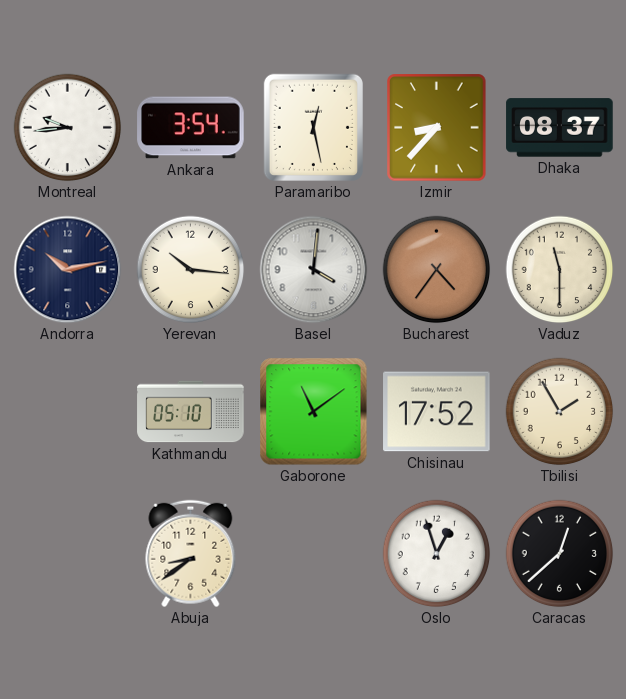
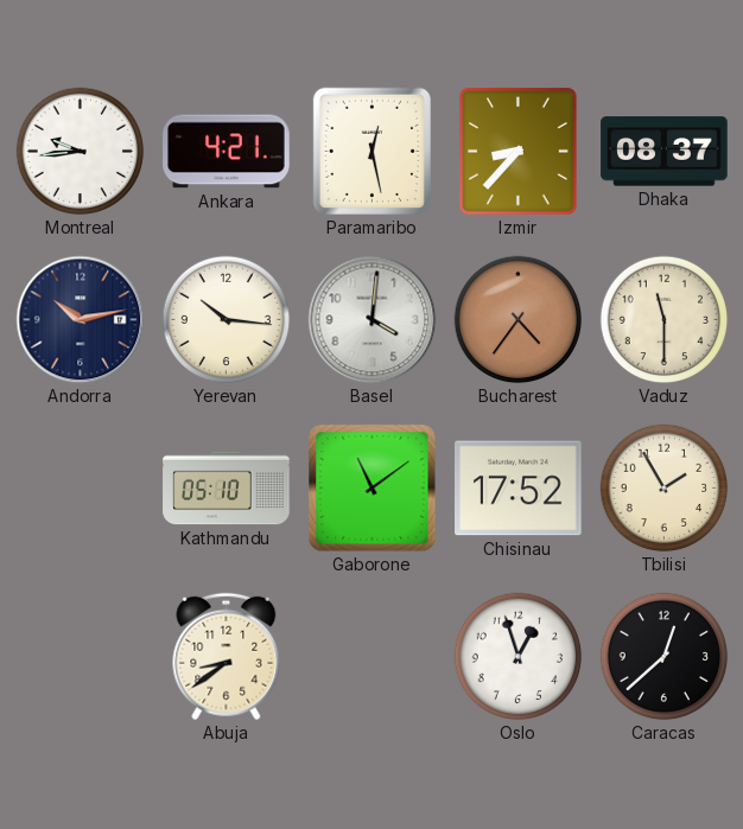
Ankara: 3:54 -> 4:21 (227, 152)
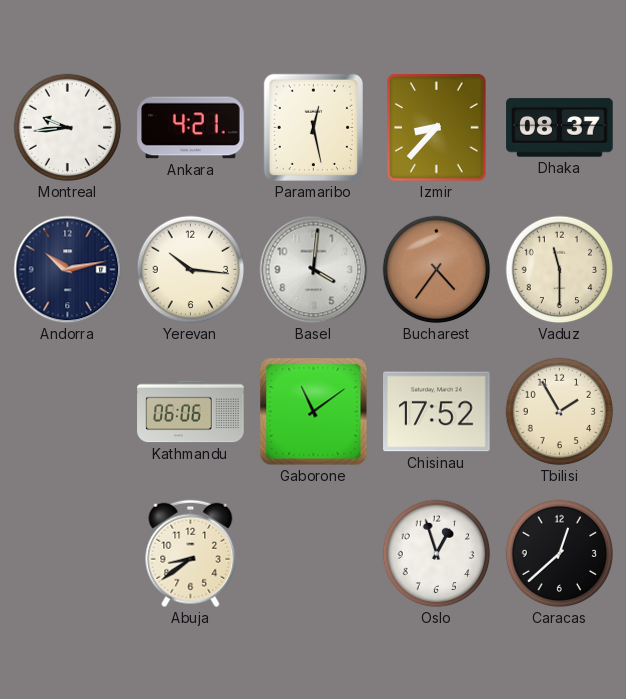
Kathmandu: 05:10 -> 06:06 (191, 412)
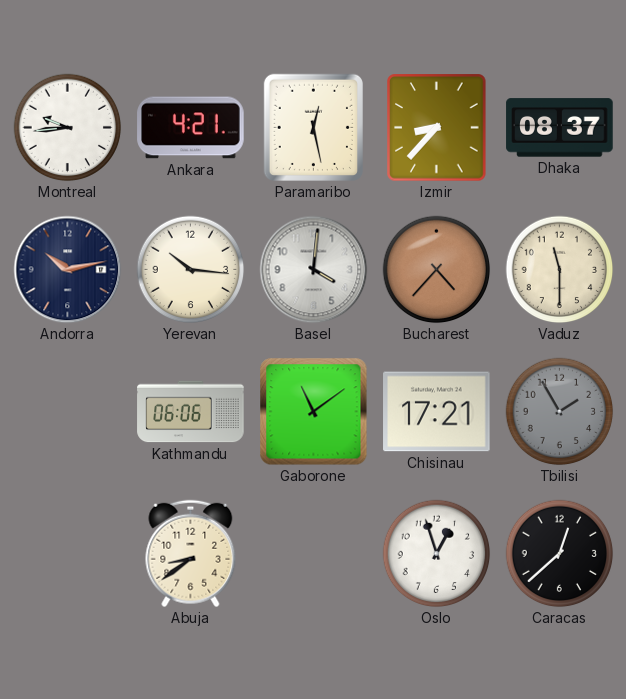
Bucharest: 4:36 -> 4:37 (437, 270)
Chisinau: 17:52 -> 17:21 (437, 412)
Tbilisi dial: cream -> grey (560, 412)
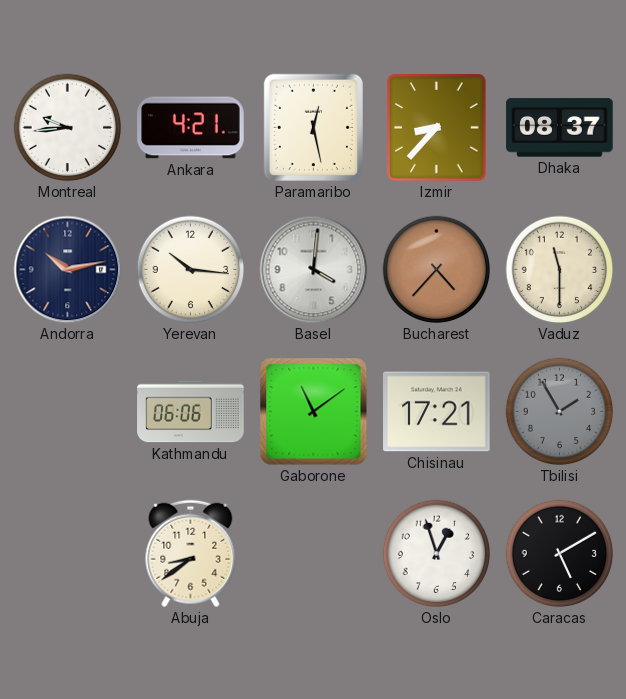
Caracas: 12:38 -> 5:10 (560, 554)
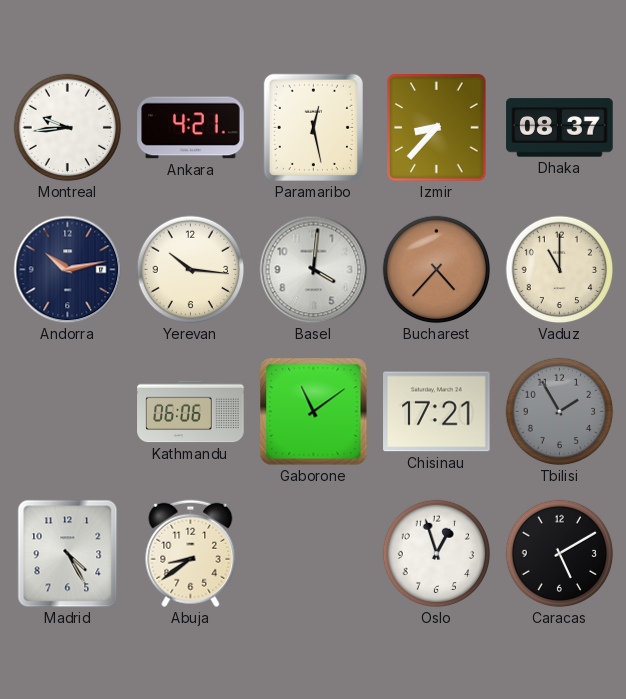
Vaduz: 11:30 -> 11:00 (560, 270)
Madrid: none -> 4:25 (68, 554)
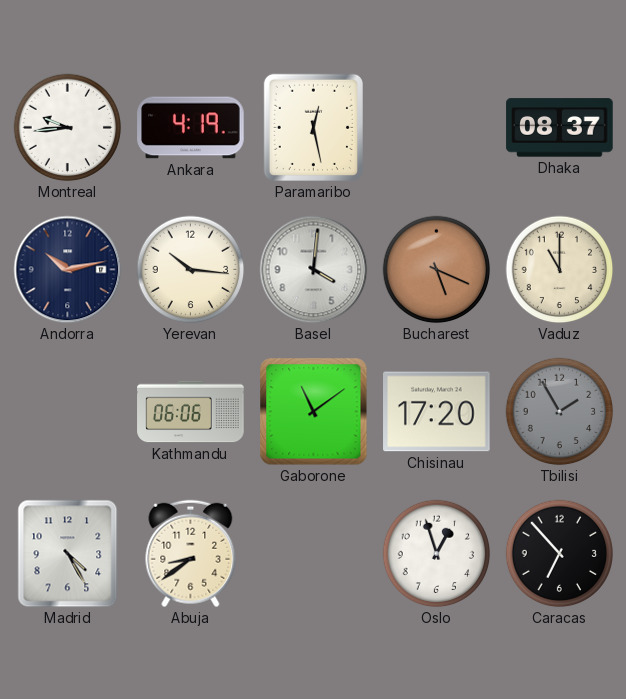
Ankara: 4:21 -> 4:19 (191, 128)
Izmir: 8:37 -> none (437, 128)
Bucharest: 4:37 -> 5:19 (437, 270)
Chisinau: 17:21 -> 17:20 (437, 412)
Caracas: 5:10 -> 6:53 (560, 554)
